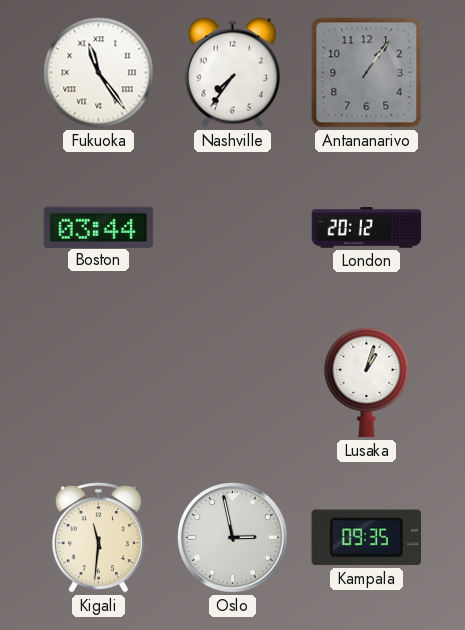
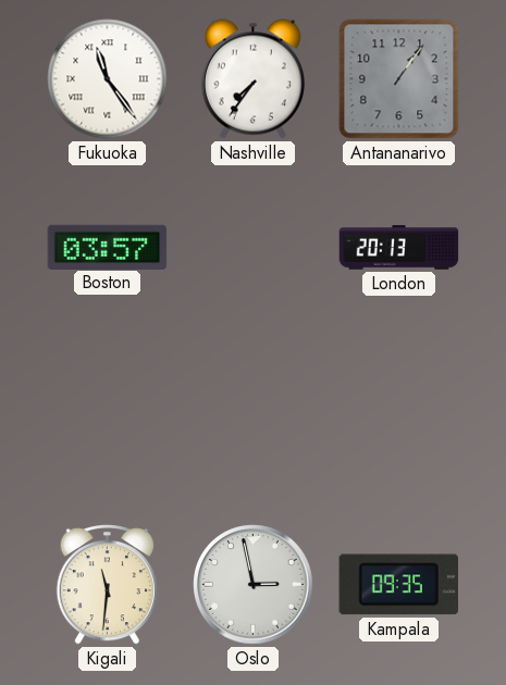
Boston: 03:44 -> 03:57 (108, 247)
London: 20:12 -> 20:13 (399, 248)
Lusaka: 1:03 -> none (367, 382)
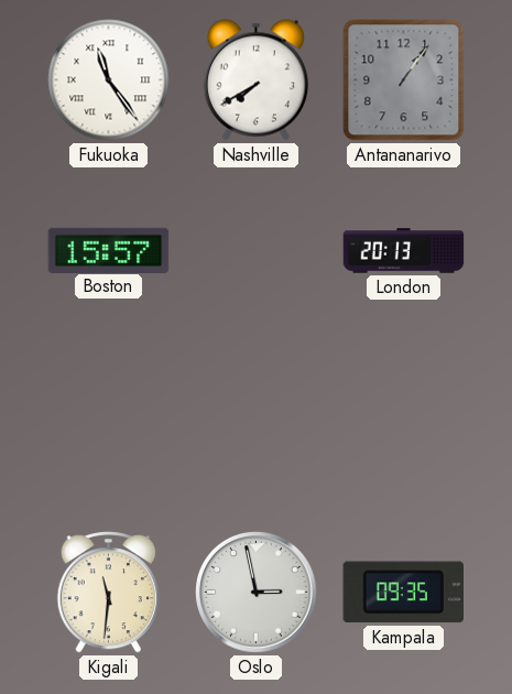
Nashville: 7:36 -> 7:40 (255, 80)
Boston: 03:57 -> 15:57 (109, 250)
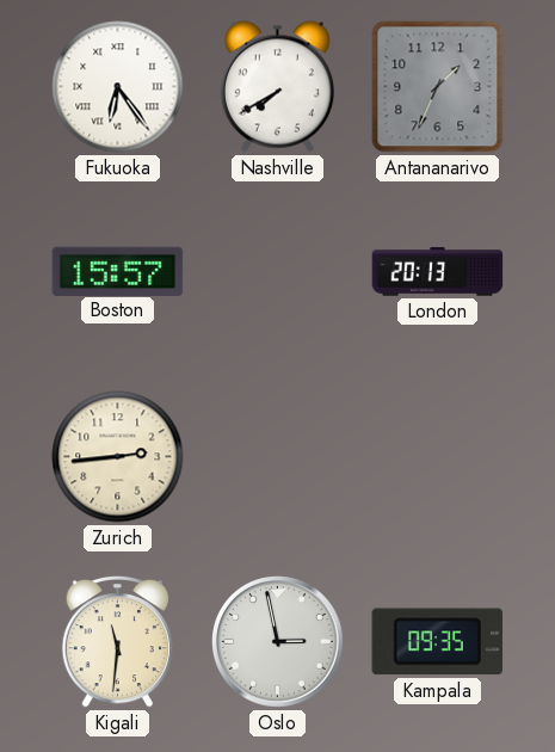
Fukuoka: 11:24 -> 6:24 (118, 87)
Antananarivo: 1:06 -> 1:34 (438, 87)
Zurich: none -> 2:44 (118, 457)
